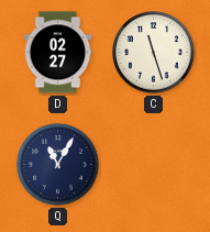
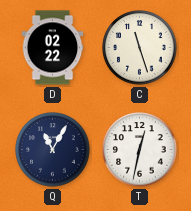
D: 02:27 -> 02:22 (53, 48)
T: none -> 12:32 (140, 150)
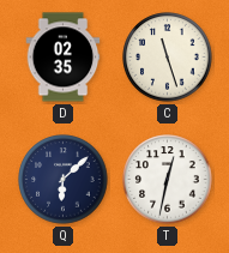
D: 02:22 -> 02:35 (64, 58)
Q: 11:05 -> 6:08 (64, 180)
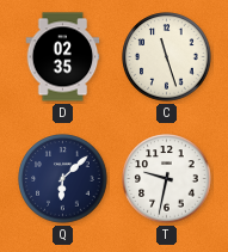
T: 12:32 -> 9:32 (167, 179)
